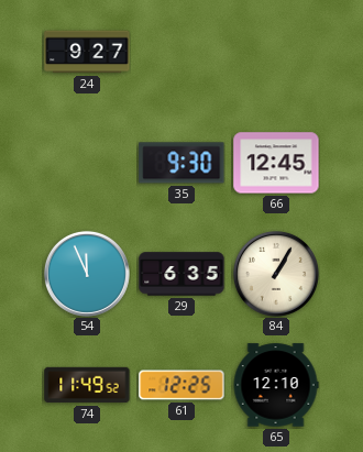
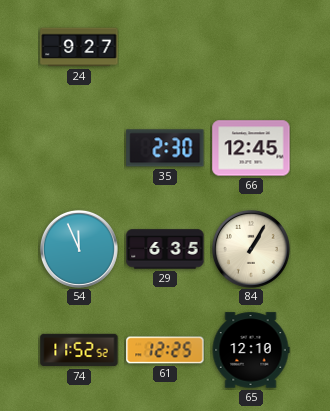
35: 9:30 -> 2:30 (165, 148)
74: 11:49 -> 11:52 (79, 350)
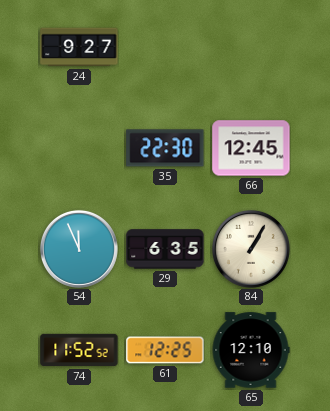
35: 2:30 -> 22:30 (165, 148)
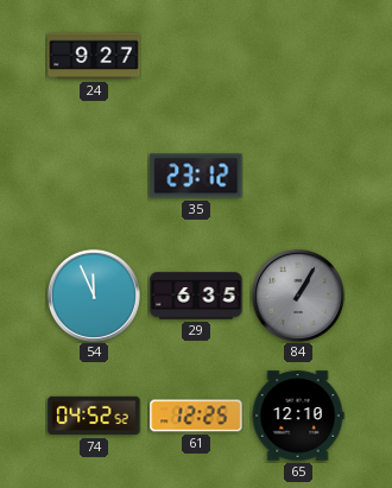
35: 22:30 -> 23:12 (196, 176)
66: 12:45 -> none (251, 148)
84 dial: cream -> grey (298, 296)
74: 11:52 -> 04:52 (94, 416)
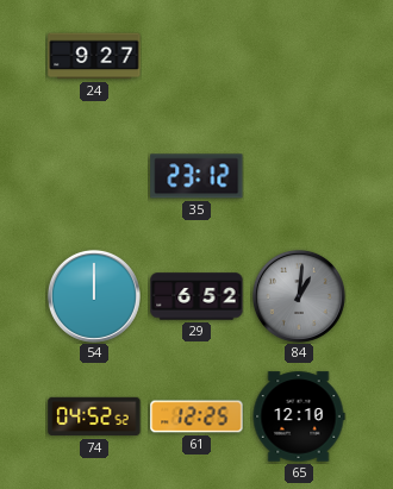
54: 11:56 -> 12:00 (94, 296)
29: 6:35 -> 6:52 (196, 296)
84: 1:05 -> 1:01 (299, 296)
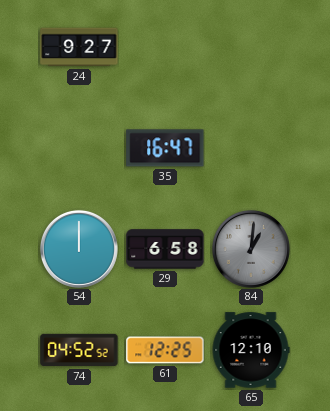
35: 23:12 -> 16:47 (165, 148)
29: 6:52 -> 6:58 (165, 249)
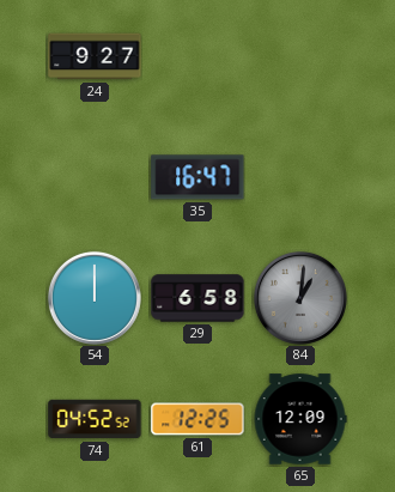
65: 12:10 -> 12:09 (300, 419)
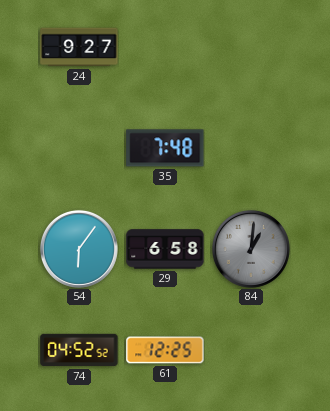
35: 16:47 -> 7:48 (165, 148)
54: 12:00 -> 6:06 (79, 249)
65: 12:09 -> none (300, 419)
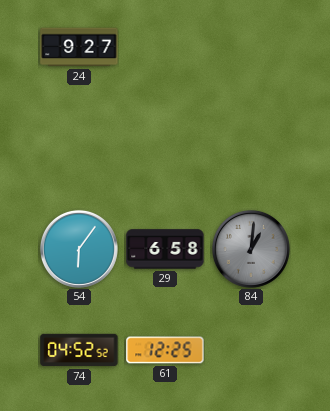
35: 7:48 -> none (165, 148)
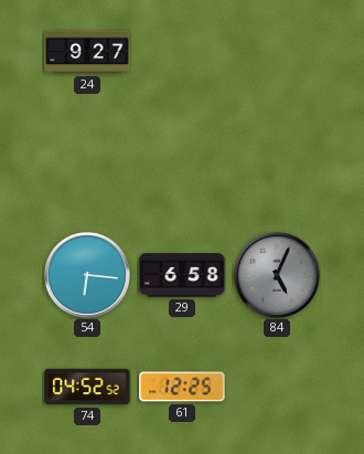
54: 6:06 -> 6:16 (87, 275)
84: 1:01 -> 5:04 (277, 275)
